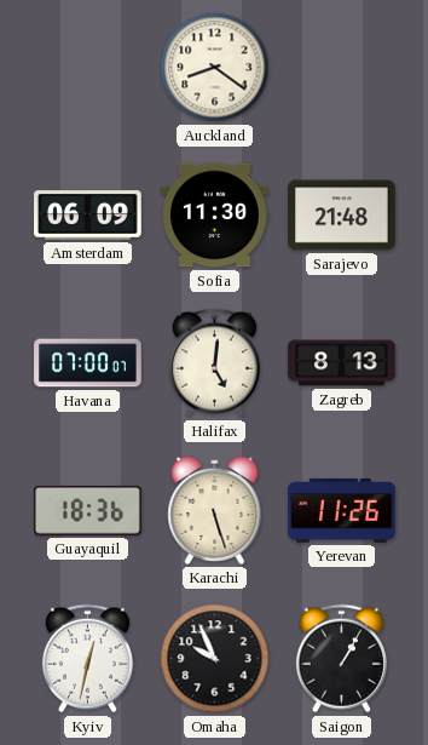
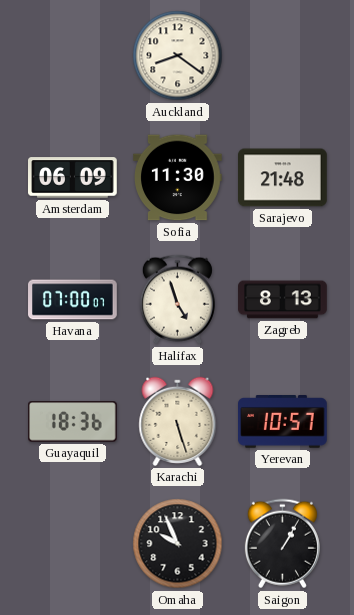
Halifax: 5:01 -> 4:57 (177, 300)
Yerevan: 11:26 -> 10:57 (283, 422)
Kyiv: 12:32 -> none (87, 659)
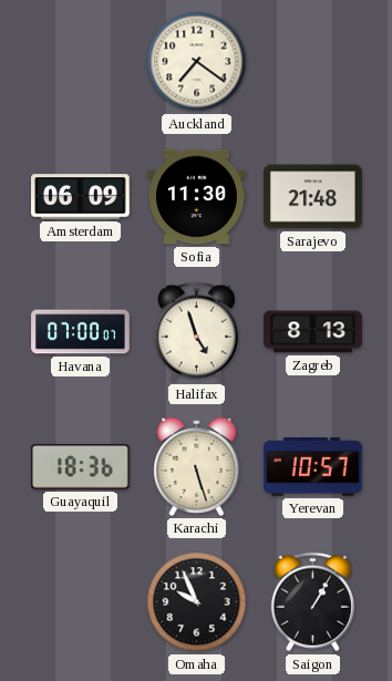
Auckland: 8:21 -> 7:21 (197, 62)
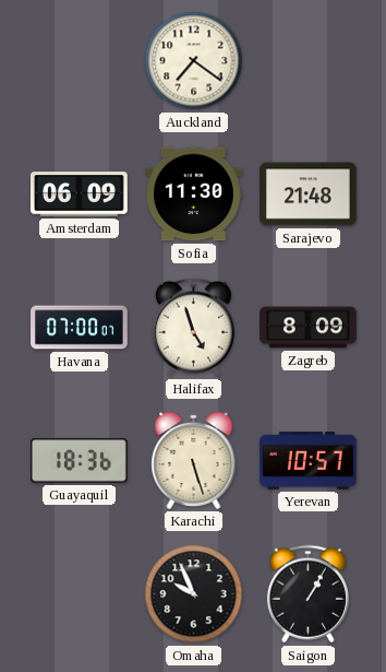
Zagreb: 8:13 -> 8:09 (309, 328)
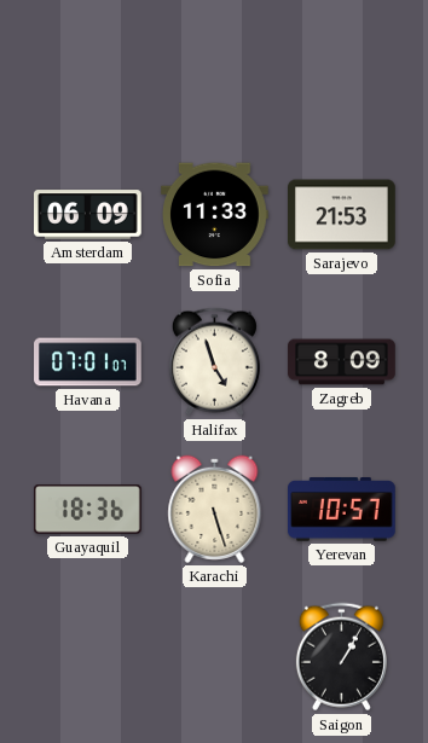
Auckland: 7:21 -> none (194, 61)
Sofia: 11:30 -> 11:33 (215, 215)
Sarajevo: 21:48 -> 21:53 (342, 215)
Havana: 07:00 -> 07:01 (88, 362)
Omaha: 9:56 -> none (194, 594)
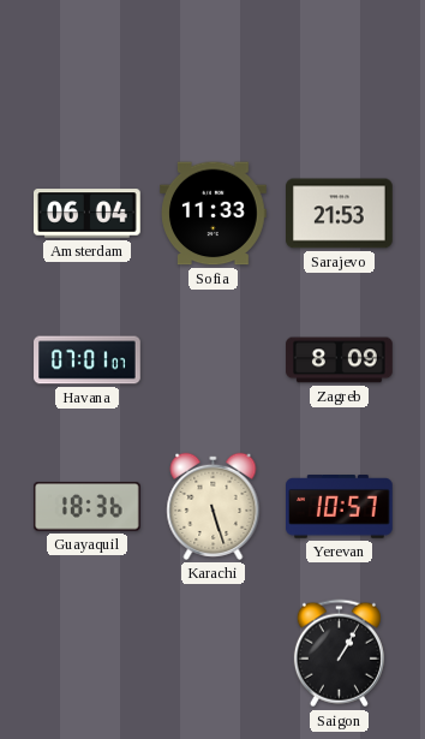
Amsterdam: 06:09 -> 06:04 (88, 214)
Halifax: 4:57 -> none (214, 362)
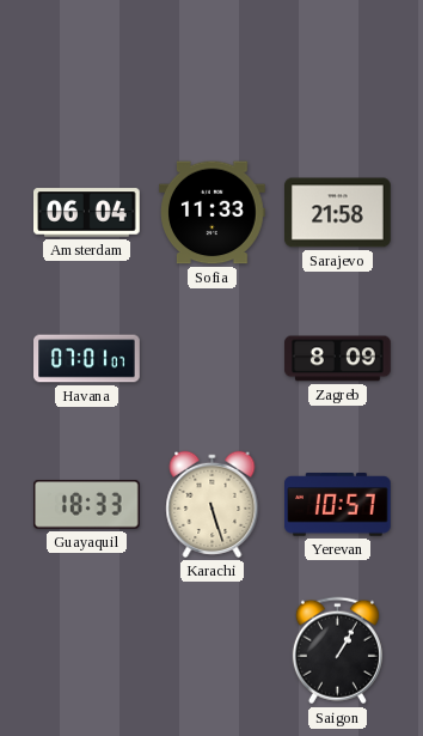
Sarajevo: 21:53 -> 21:58 (338, 213)
Guayaquil: 18:36 -> 18:33 (87, 505)
